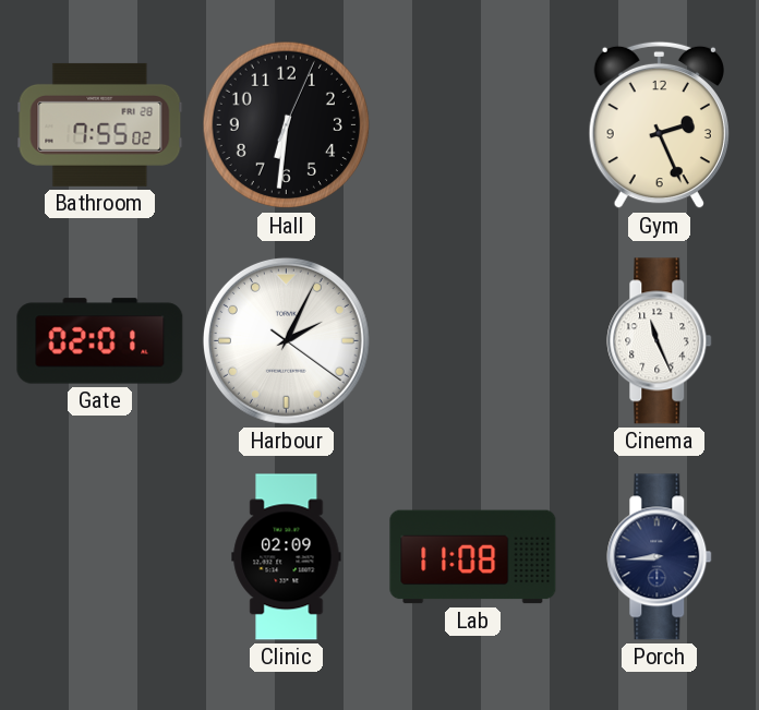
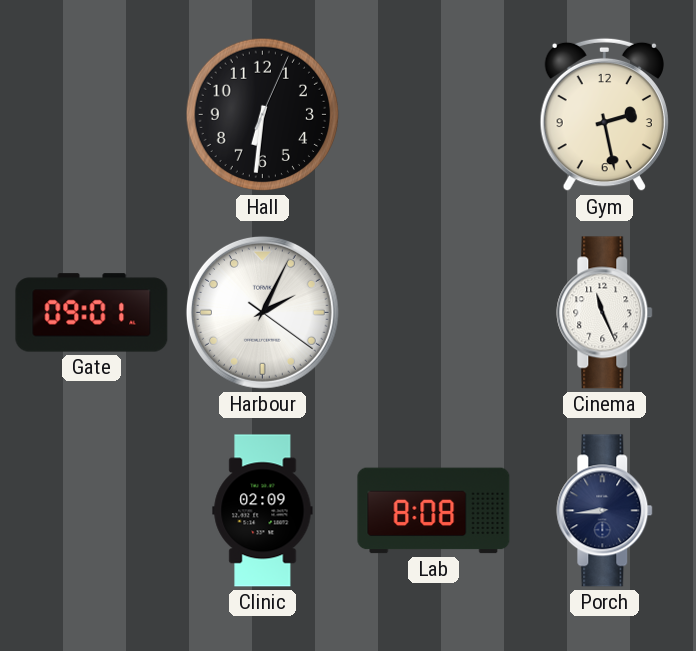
Bathroom: 7:55 -> none (100, 124)
Gym: 2:26 -> 2:28 (604, 115)
Gate: 02:01 -> 09:01 (92, 313)
Lab: 11:08 -> 8:08 (434, 511)
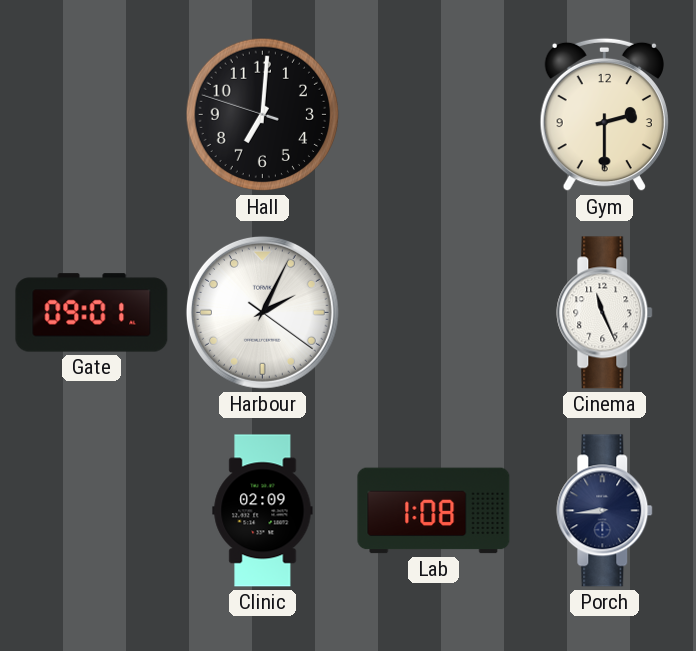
Hall: 6:31 -> 7:00 (263, 115)
Gym: 2:28 -> 2:30 (604, 115)
Lab: 8:08 -> 1:08 (434, 511)
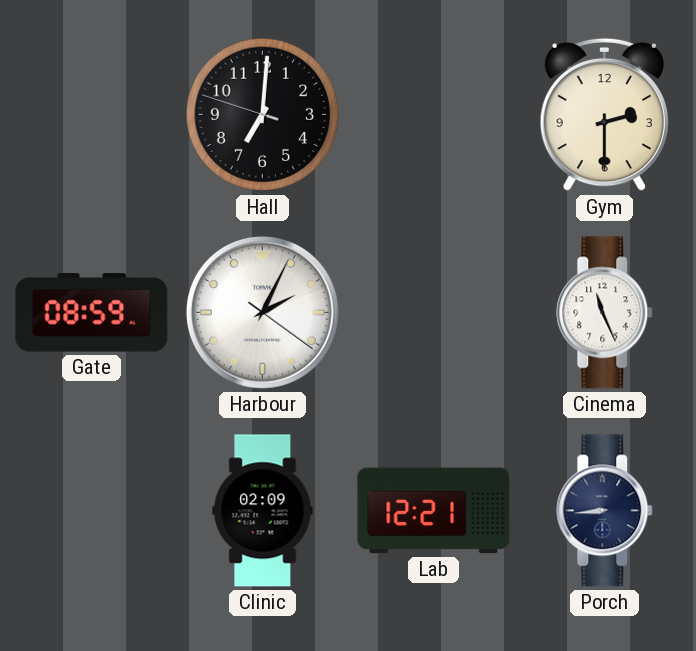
Gate: 09:01 -> 08:59 (92, 313)
Lab: 1:08 -> 12:21 (434, 511)
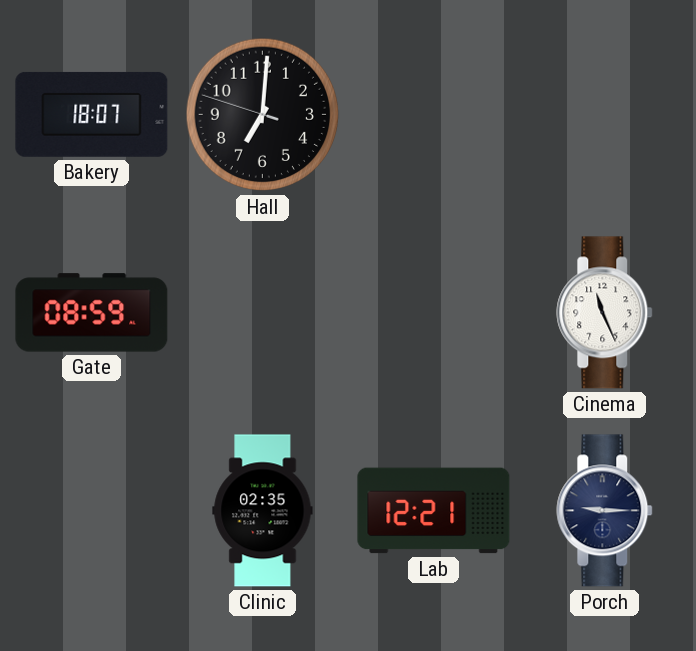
Bakery: none -> 18:07 (92, 114)
Gym: 2:30 -> none (604, 115)
Harbour: 2:04 -> none (262, 312)
Clinic: 02:09 -> 02:35 (263, 511)
Porch: 8:44 -> 9:15 (605, 511)
